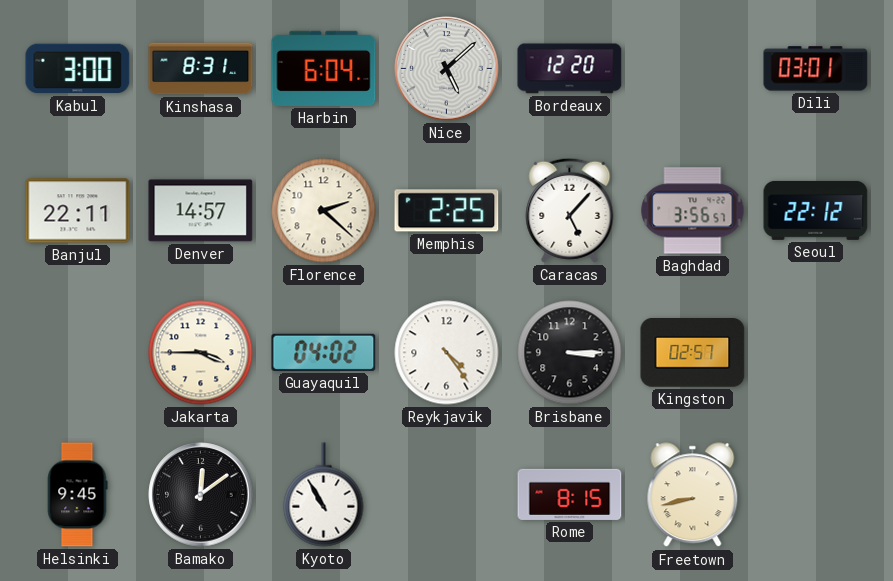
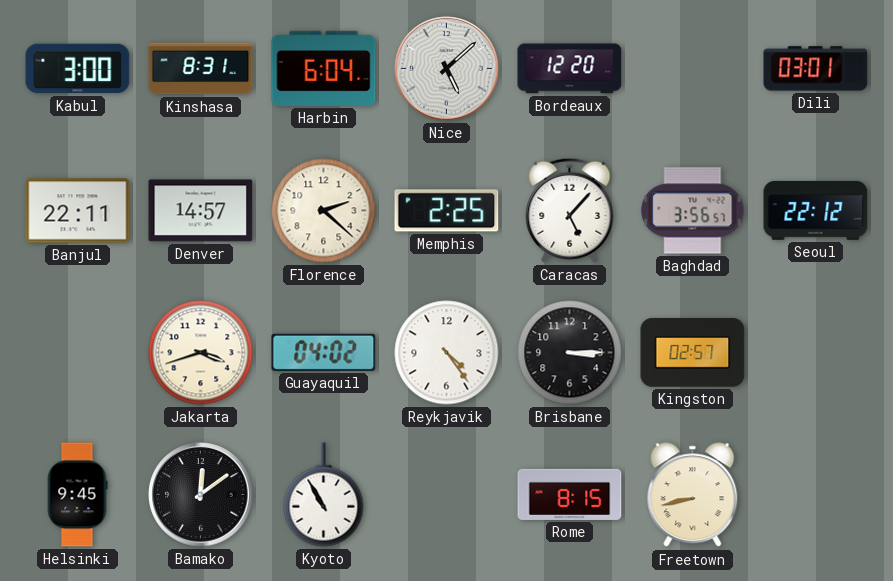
Jakarta: 3:45 -> 3:42 (201, 353)
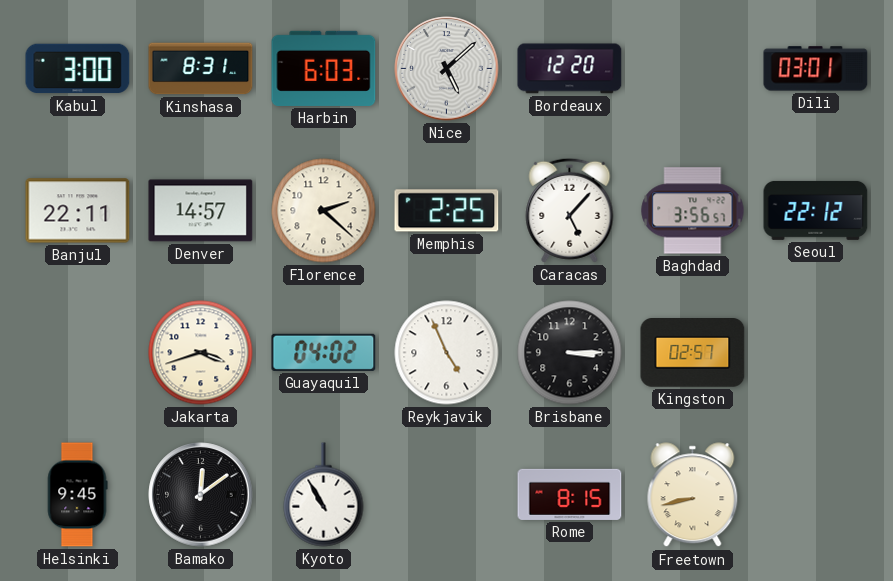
Harbin: 6:04 -> 6:03 (324, 68)
Reykjavik: 4:24 -> 4:56 (447, 353)
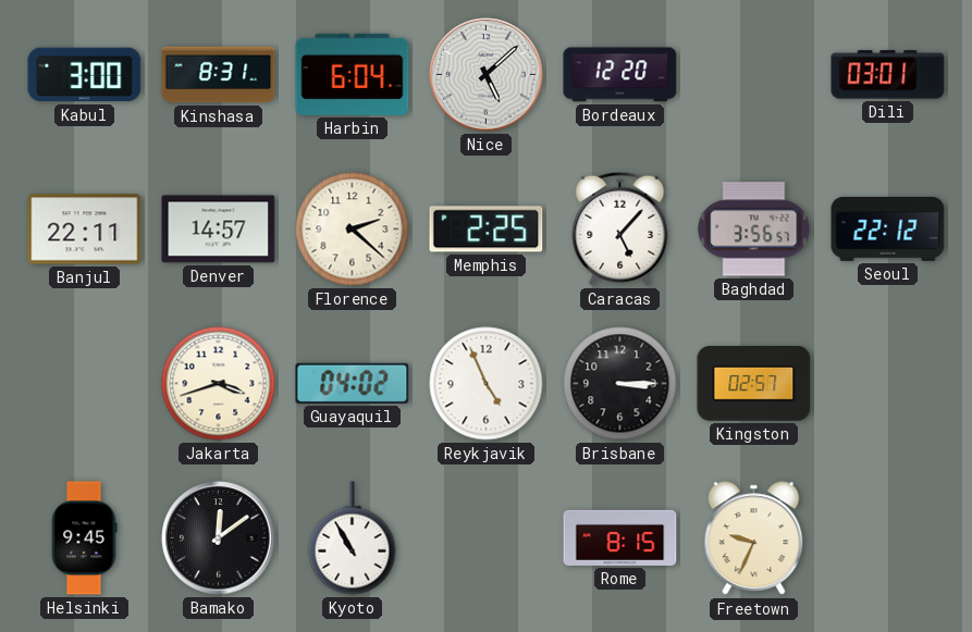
Harbin: 6:03 -> 6:04 (353, 74)
Freetown: 8:43 -> 9:34 (754, 538)
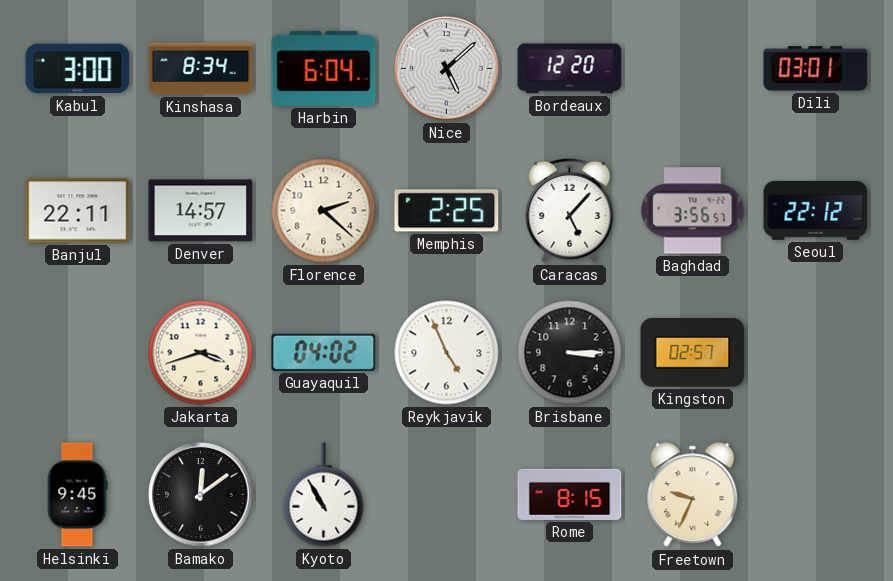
Kinshasa: 8:31 -> 8:34 (201, 69)
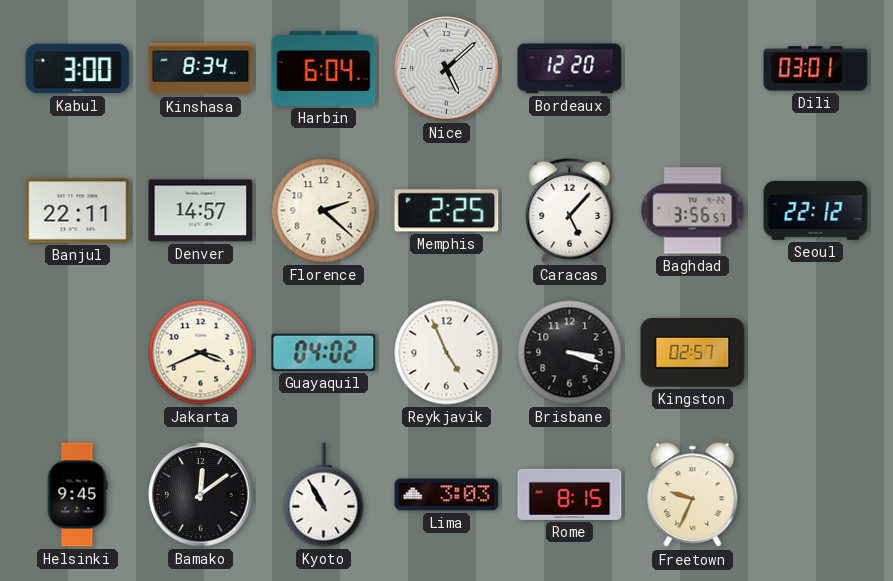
Jakarta: 3:42 -> 3:41 (201, 353)
Brisbane: 3:15 -> 3:18 (570, 353)
Lima: none -> 3:03 (447, 495)
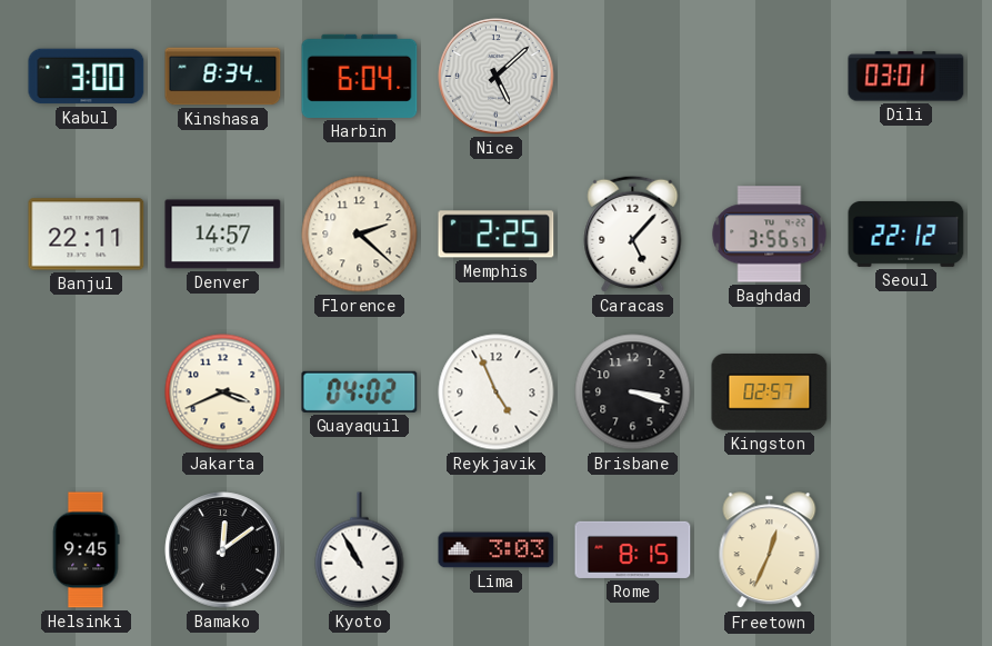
Bordeaux: 12:20 -> none (570, 69)
Freetown: 9:34 -> 12:34 (770, 550)
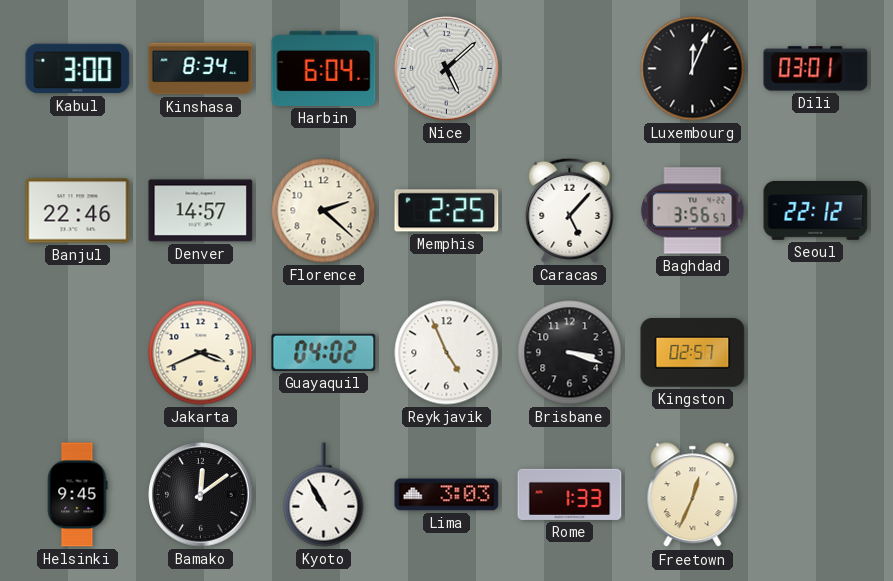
Luxembourg: none -> 12:04 (693, 69)
Banjul: 22:11 -> 22:46 (78, 211)
Rome: 8:15 -> 1:33 (570, 494)
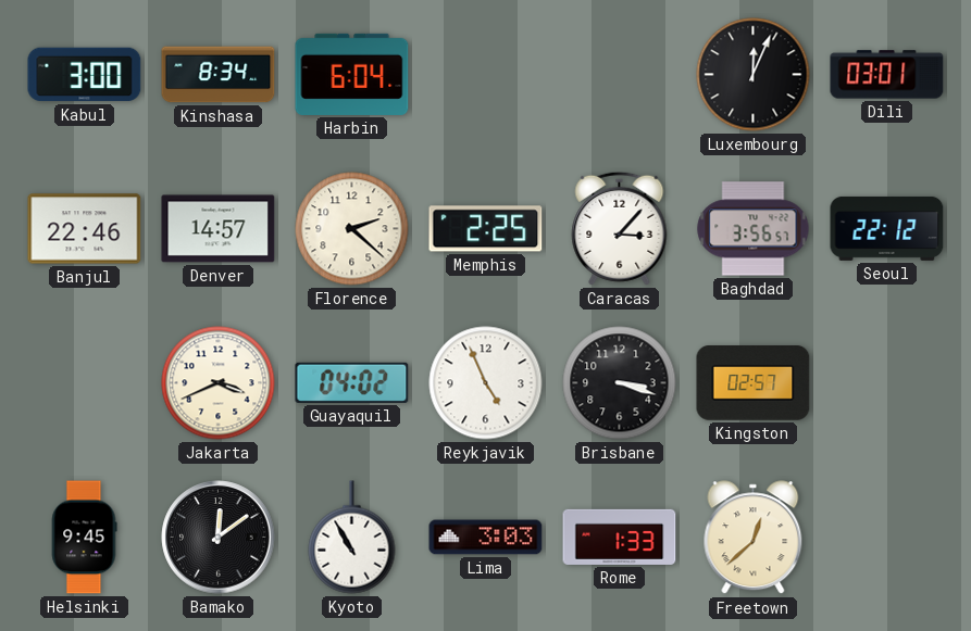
Nice: 5:08 -> none (447, 69)
Caracas: 5:07 -> 3:07 (620, 228)
Freetown: 12:34 -> 12:38 (754, 538)
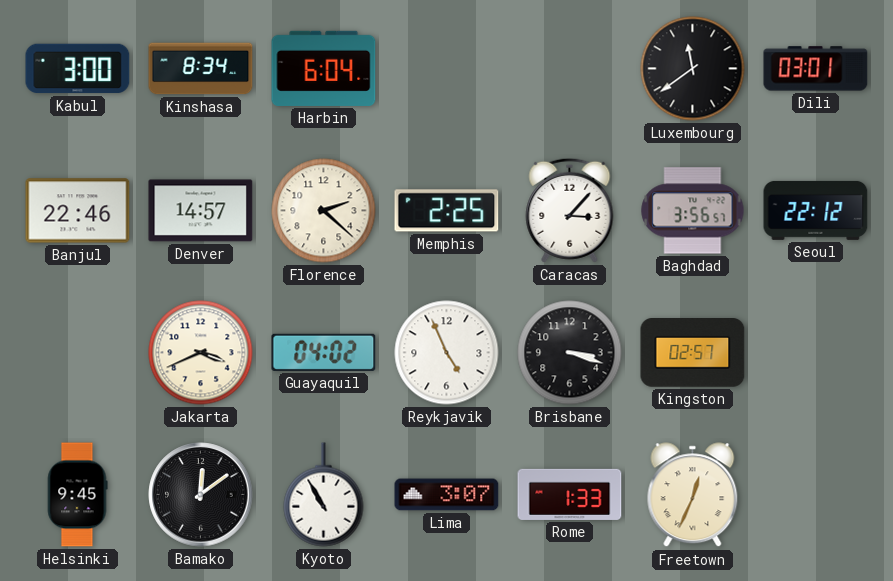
Luxembourg: 12:04 -> 11:39 (693, 69)
Lima: 3:03 -> 3:07 (447, 495)
Freetown: 12:38 -> 12:34 (693, 495)
